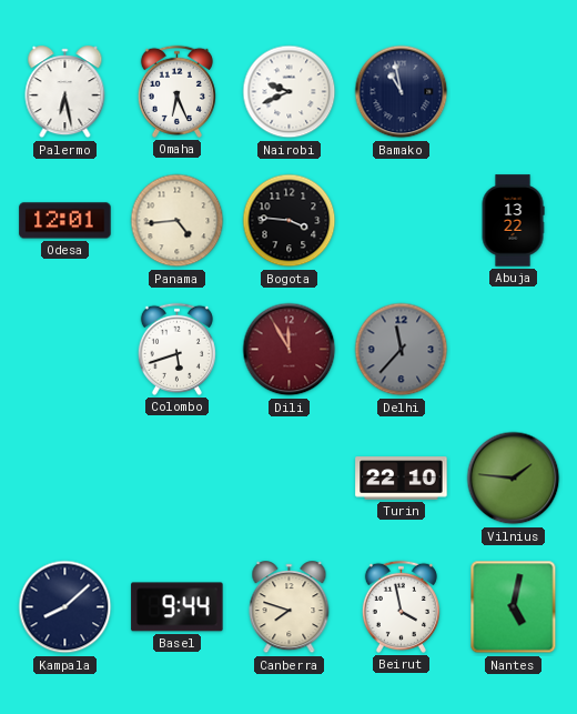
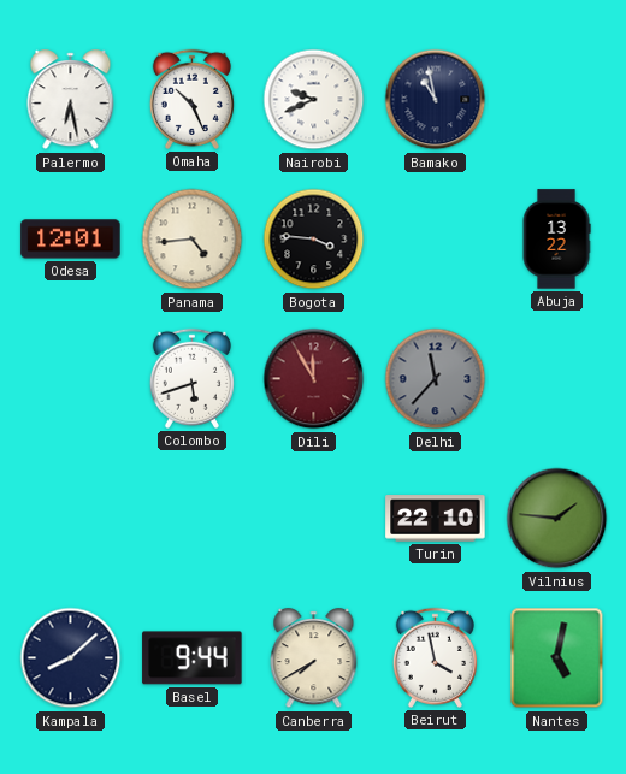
Omaha: 6:26 -> 10:26 (191, 99)
Canberra: 7:48 -> 7:40 (314, 658)
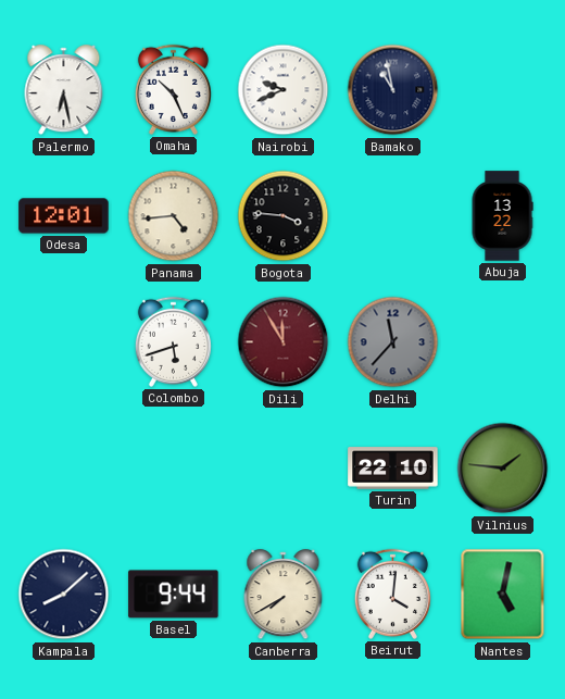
Beirut: 3:58 -> 4:01 (392, 594)
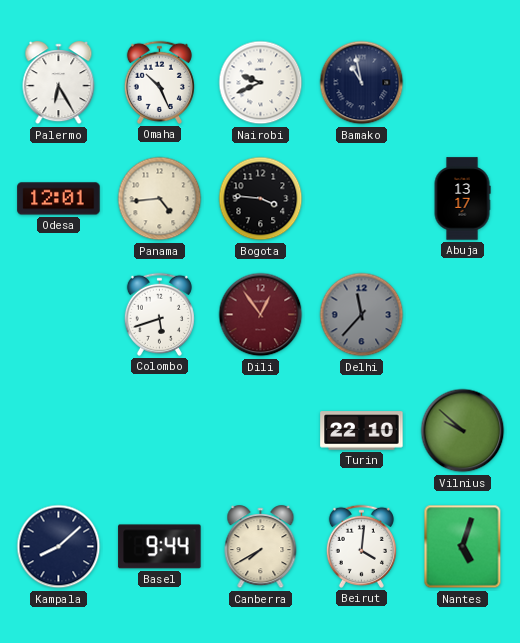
Palermo: 6:28 -> 6:25 (59, 83)
Abuja: 13:22 -> 13:17 (462, 199)
Dili: 11:55 -> 12:54 (261, 315)
Vilnius: 1:46 -> 9:52 (463, 431)
Nantes: 5:02 -> 5:03 (463, 547)
